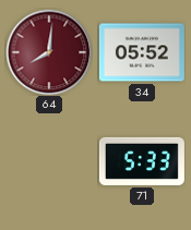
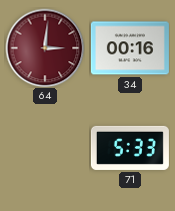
64: 8:01 -> 3:01 (45, 48)
34: 05:52 -> 00:16 (130, 48)
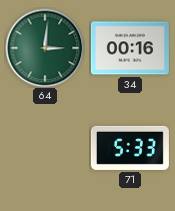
64 dial: burgundy -> green (45, 48)
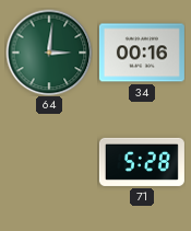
71: 5:33 -> 5:28 (142, 162)
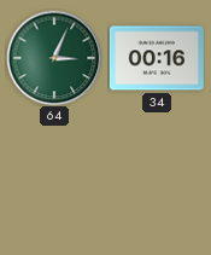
64: 3:01 -> 3:04 (54, 58)
71: 5:28 -> none (142, 162)
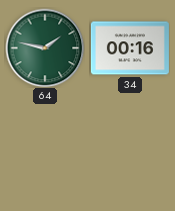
64: 3:04 -> 1:47 (45, 48)
